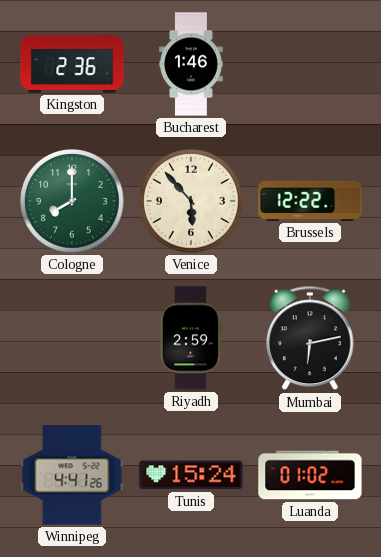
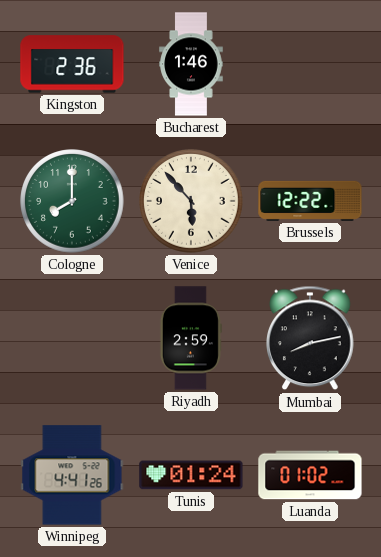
Mumbai: 6:13 -> 8:13 (310, 338)
Tunis: 15:24 -> 01:24 (191, 475)
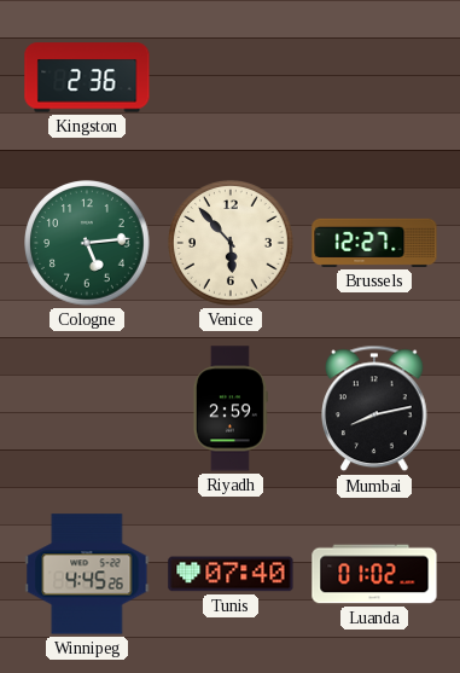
Bucharest: 1:46 -> none (191, 64)
Cologne: 8:00 -> 5:14 (87, 243)
Brussels: 12:22 -> 12:27 (374, 243)
Winnipeg: 4:41 -> 4:45 (87, 574)
Tunis: 01:24 -> 07:40 (231, 574)
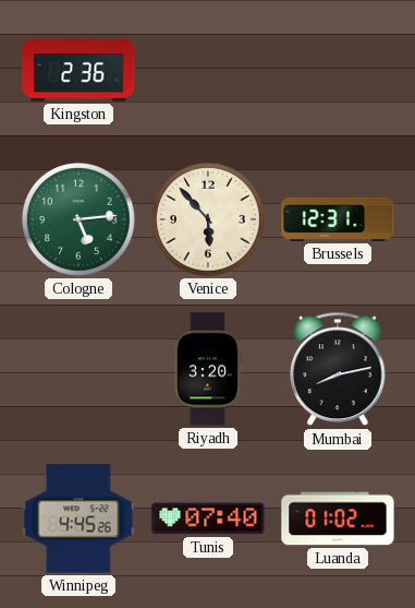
Brussels: 12:27 -> 12:31 (338, 219)
Riyadh: 2:59 -> 3:20 (208, 369)
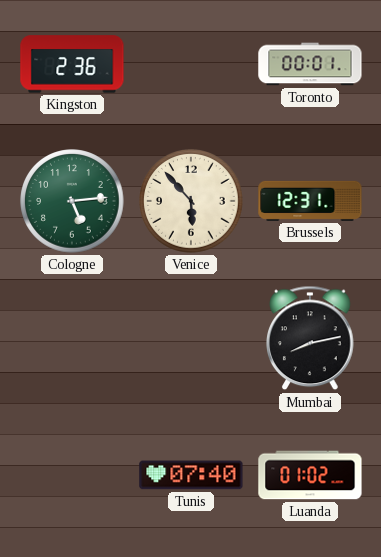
Toronto: none -> 00:01 (310, 64)
Riyadh: 3:20 -> none (208, 369)
Winnipeg: 4:45 -> none (78, 518)
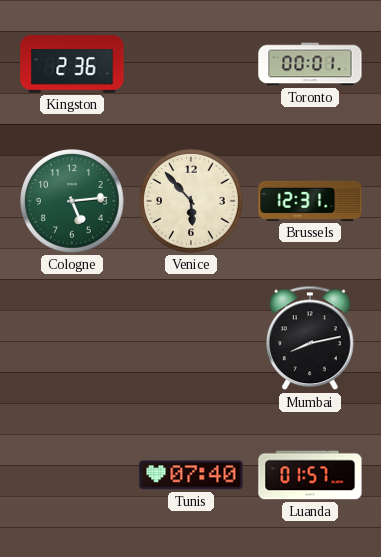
Luanda: 01:02 -> 01:57 (310, 475)
